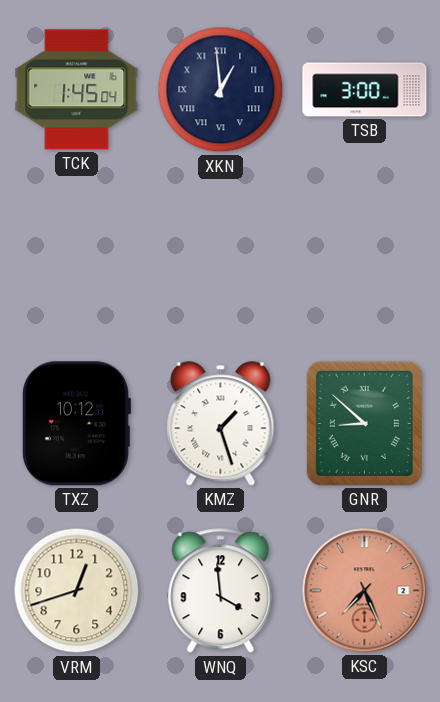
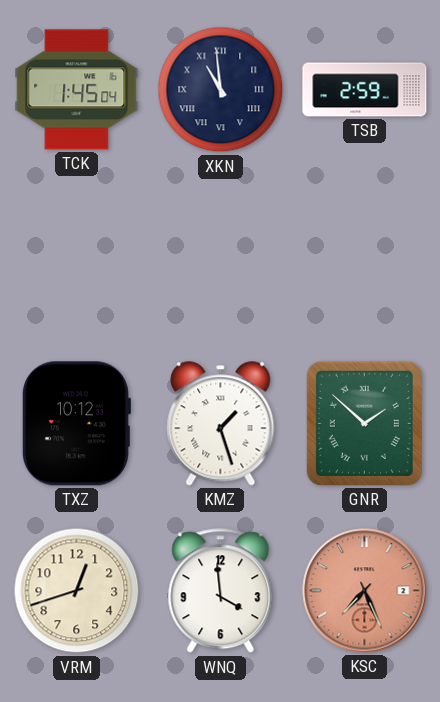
XKN: 12:59 -> 10:59 (221, 90)
TSB: 3:00 -> 2:59 (365, 90)
GNR: 8:52 -> 1:52 (364, 423)
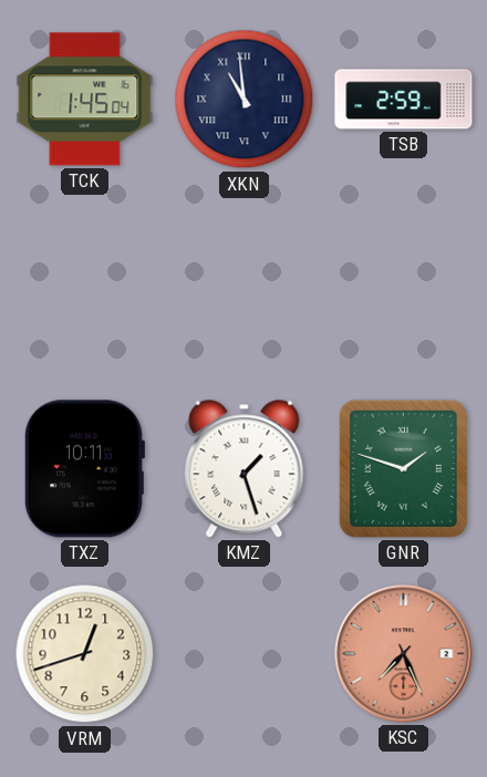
TXZ: 10:12 -> 10:11 (84, 469)
GNR: 1:52 -> 1:48 (403, 468)
WNQ: 3:59 -> none (221, 591)
